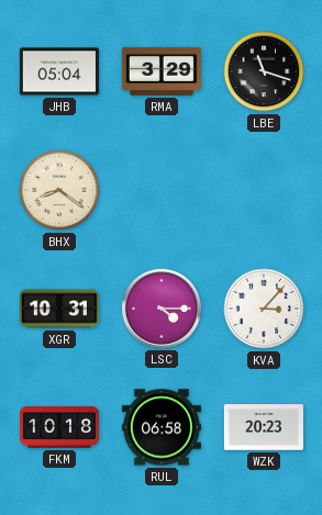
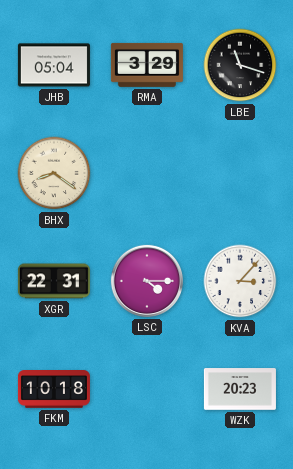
XGR: 10:31 -> 22:31 (54, 281)
RUL: 06:58 -> none (162, 427)
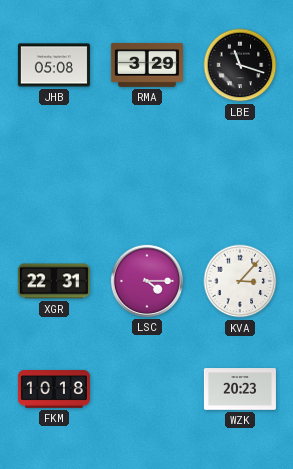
JHB: 05:04 -> 05:08 (54, 65)
BHX: 8:21 -> none (54, 173)
